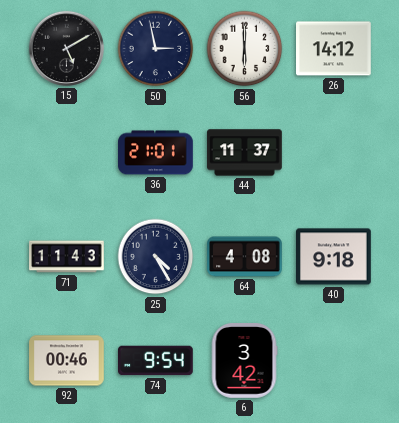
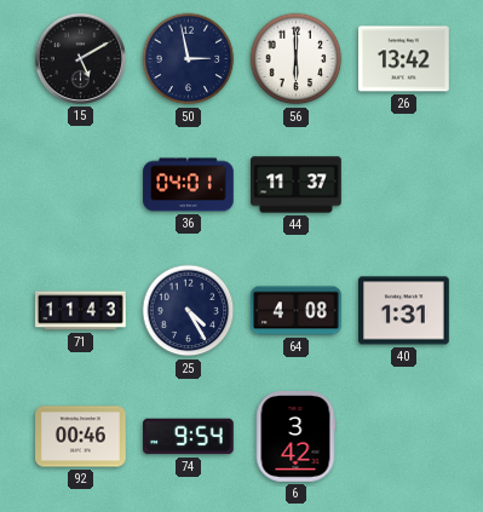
26: 14:12 -> 13:42 (404, 59)
36: 21:01 -> 04:01 (189, 185)
40: 9:18 -> 1:31 (404, 311)
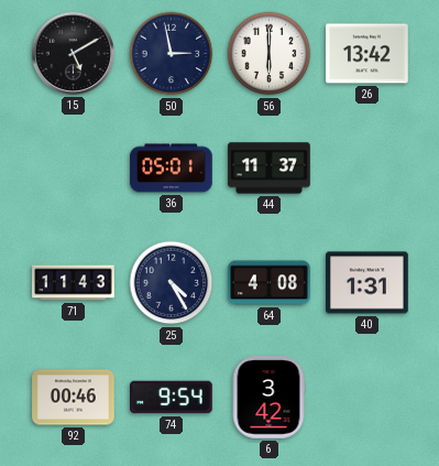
36: 04:01 -> 05:01 (172, 169)
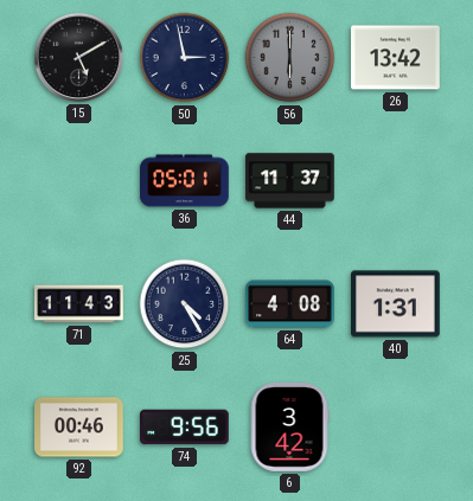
56 dial: white -> grey (290, 58)
74: 9:54 -> 9:56 (185, 428)
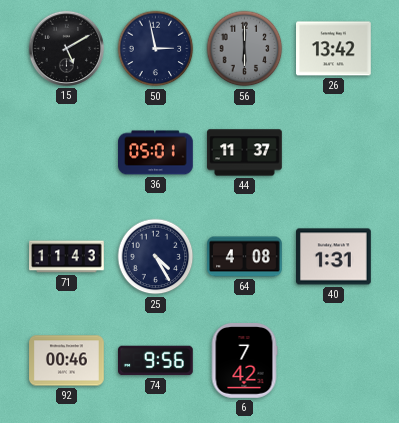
6: 3:42 -> 7:42 (244, 361)
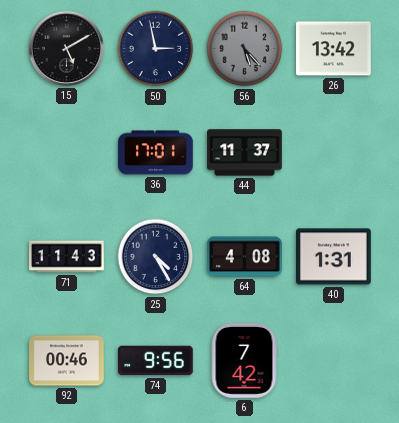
56: 6:00 -> 5:23 (245, 49)
36: 05:01 -> 17:01 (156, 153)
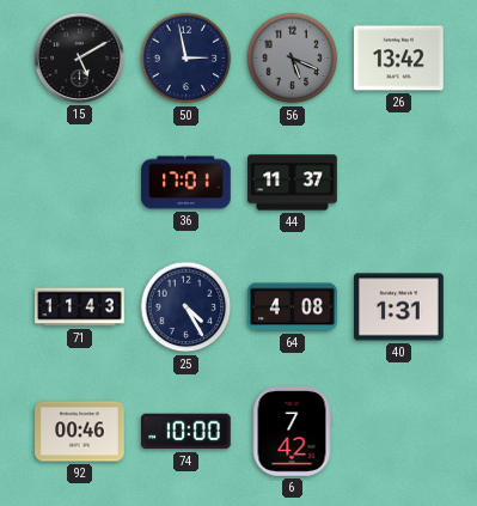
56: 5:23 -> 5:19 (293, 59)
74: 9:56 -> 10:00 (186, 432)
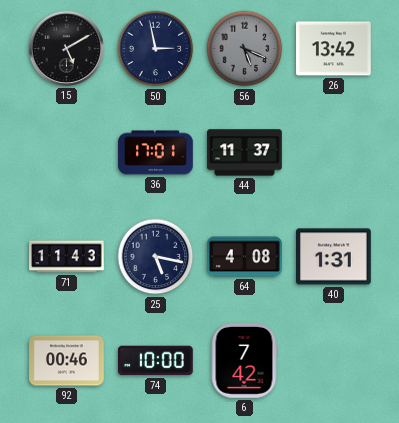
25: 4:25 -> 5:17 (156, 257)
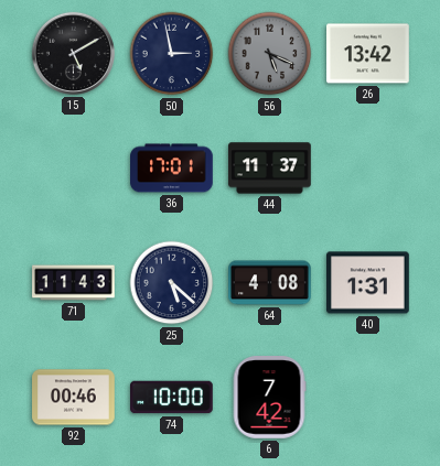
25: 5:17 -> 5:22 (172, 283)
